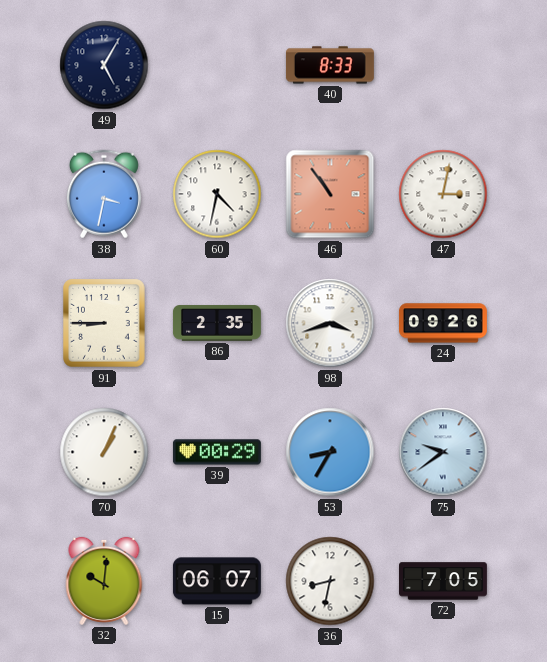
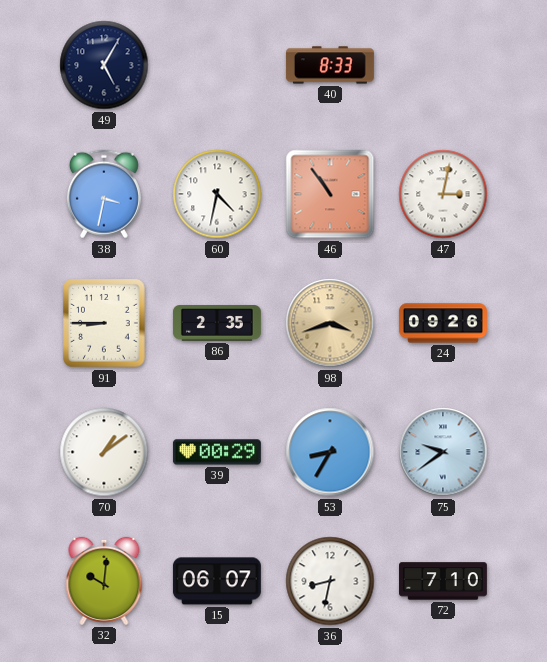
98 dial: white -> champagne (330, 323)
70: 1:04 -> 1:09 (104, 452)
72: 7:05 -> 7:10 (444, 581)
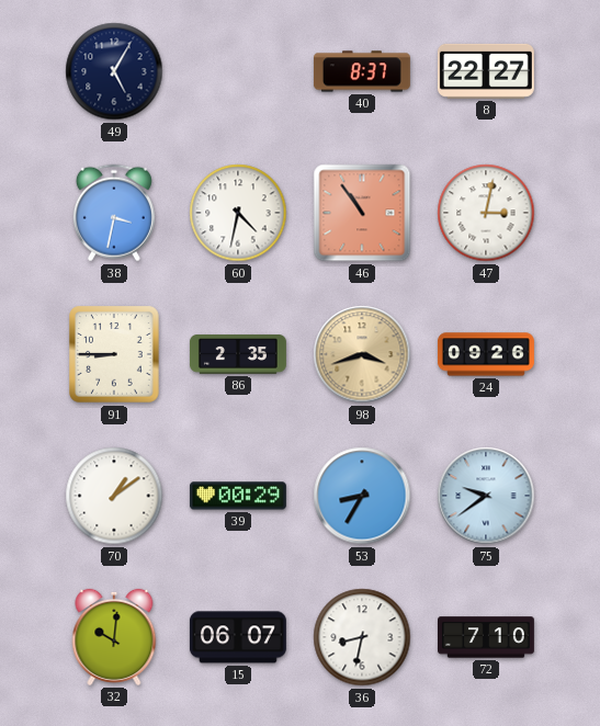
40: 8:33 -> 8:37 (362, 71)
8: none -> 22:27 (486, 71)
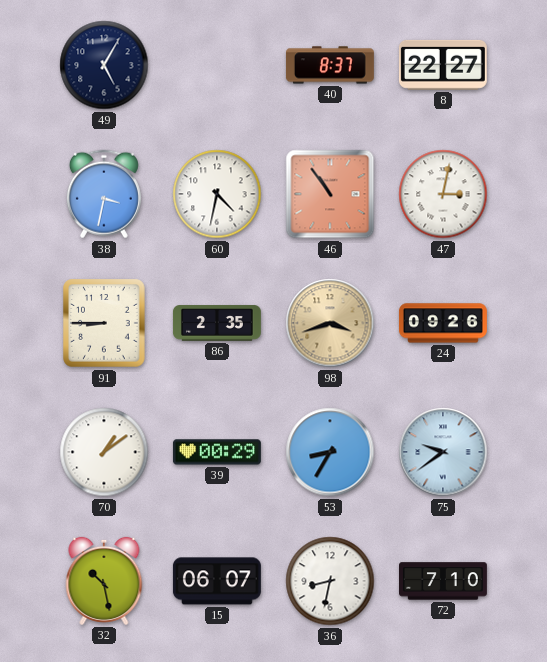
32: 10:01 -> 10:28 (104, 581)
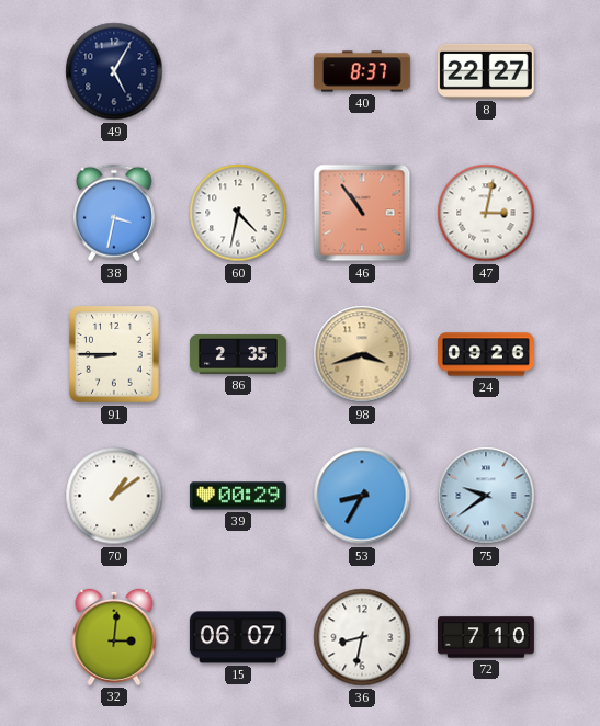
32: 10:28 -> 3:01 (114, 637)
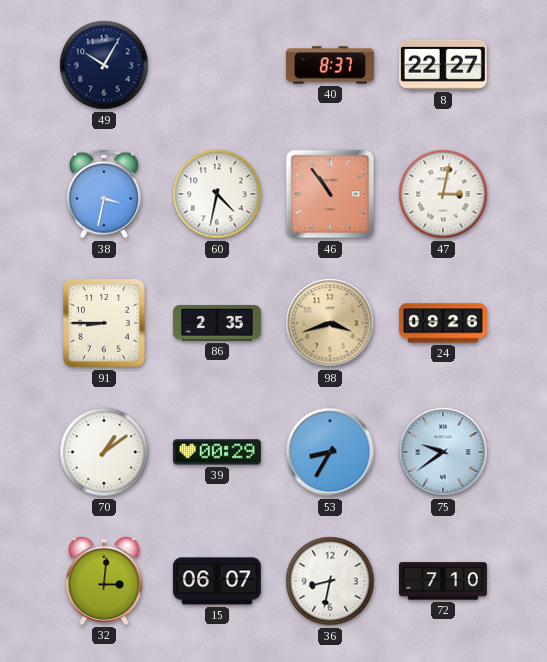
49: 5:05 -> 10:05 (104, 65)
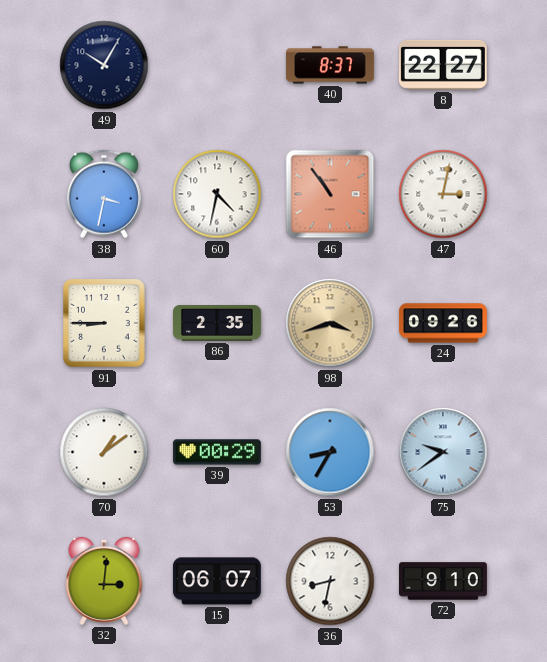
72: 7:10 -> 9:10 (444, 581)
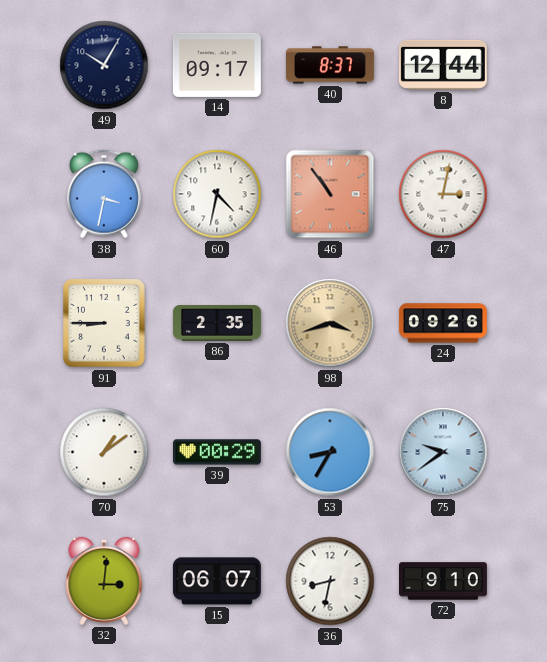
14: none -> 09:17 (217, 65)
8: 22:27 -> 12:44 (443, 65)
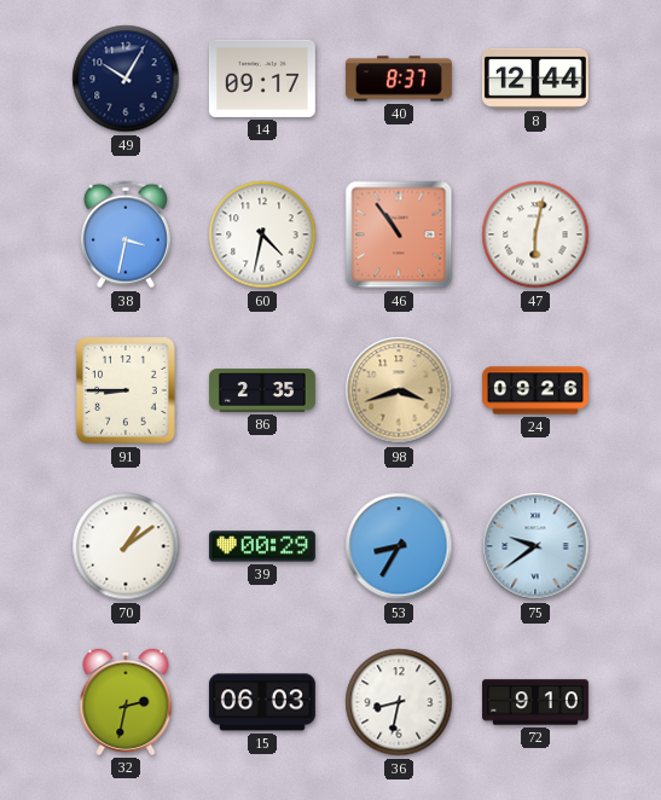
47: 3:02 -> 6:02 (535, 234)
32: 3:01 -> 2:32 (126, 702)
15: 06:07 -> 06:03 (262, 702)
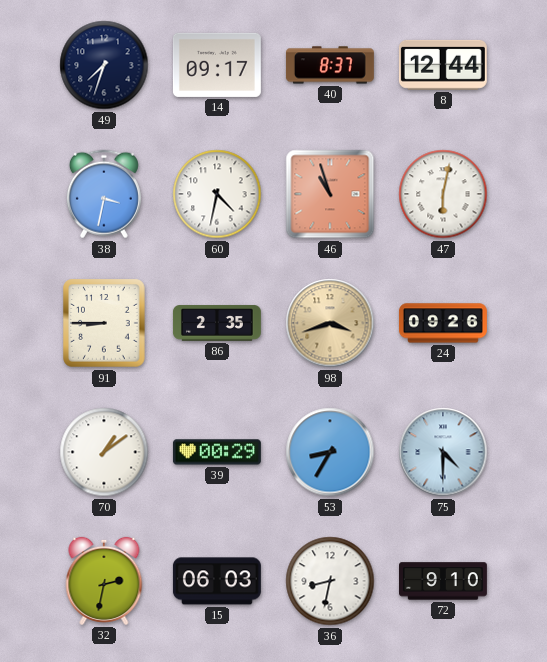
49: 10:05 -> 7:33 (104, 65)
46: 10:54 -> 10:57 (330, 194)
75: 9:39 -> 4:30 (443, 452)
